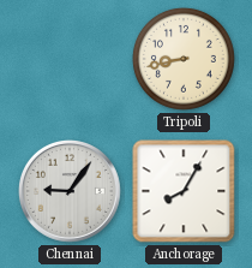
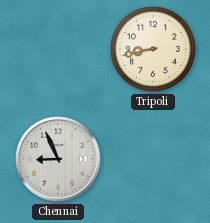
Chennai: 9:06 -> 8:56 (59, 160)
Anchorage: 8:05 -> none (184, 191)
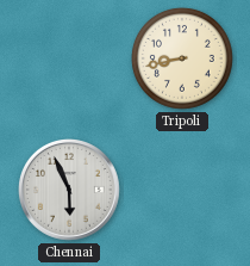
Chennai: 8:56 -> 5:56 (70, 191)
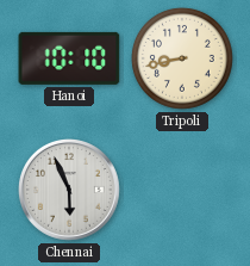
Hanoi: none -> 10:10 (69, 58)
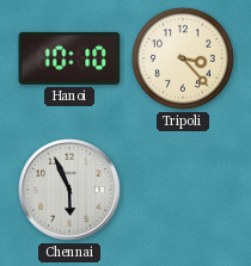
Tripoli: 8:43 -> 3:23 (183, 58)
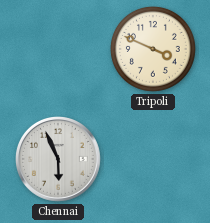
Hanoi: 10:10 -> none (69, 58)
Tripoli: 3:23 -> 3:49 (153, 49)
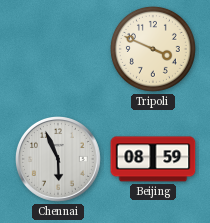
Beijing: none -> 08:59 (153, 159)
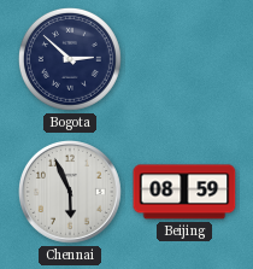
Bogota: none -> 2:52 (70, 59)
Tripoli: 3:49 -> none (153, 49)
